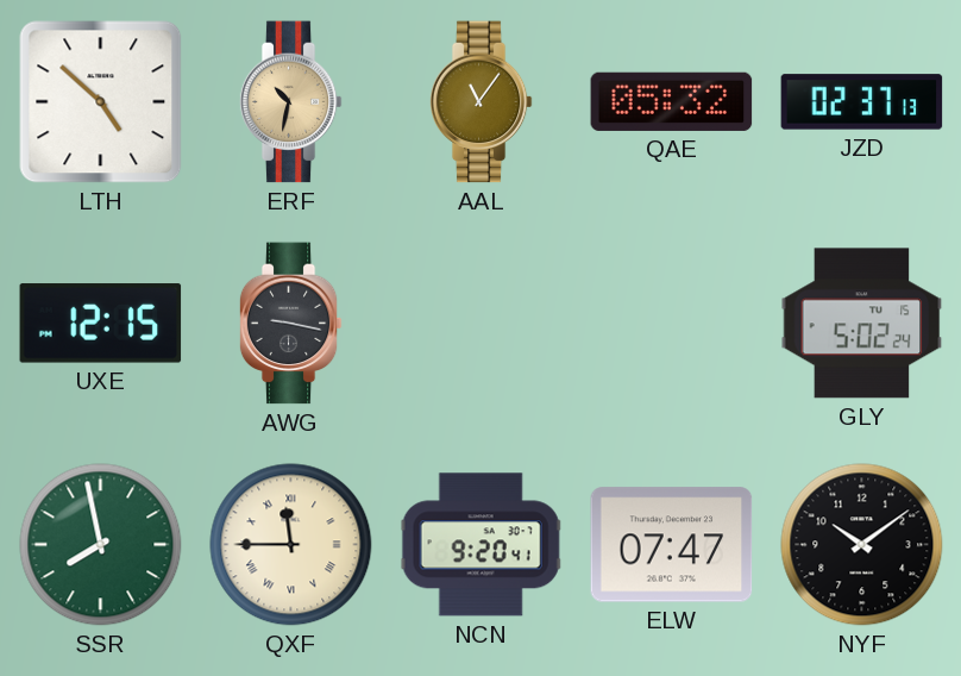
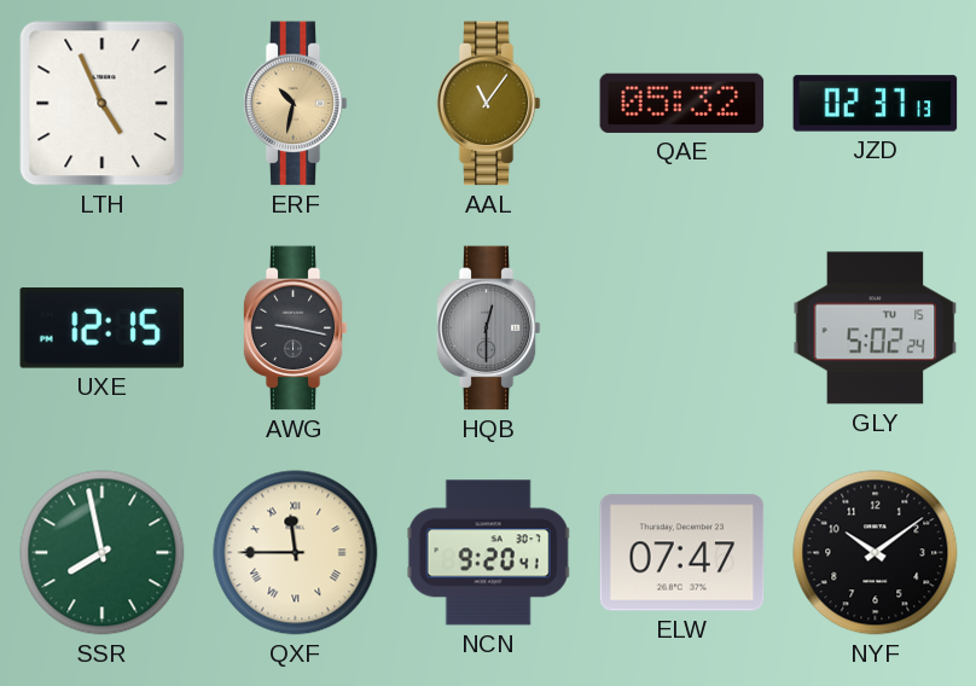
LTH: 4:52 -> 4:56 (103, 104)
HQB: none -> 12:30 (488, 329)
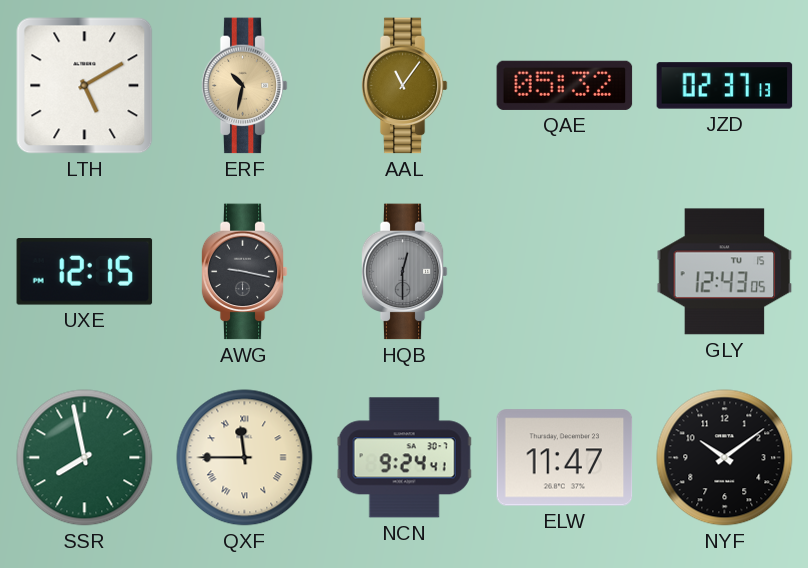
LTH: 4:56 -> 5:10 (85, 86)
GLY: 5:02 -> 12:43 (725, 272)
NCN: 9:20 -> 9:24 (405, 458)
ELW: 07:47 -> 11:47 (565, 458)
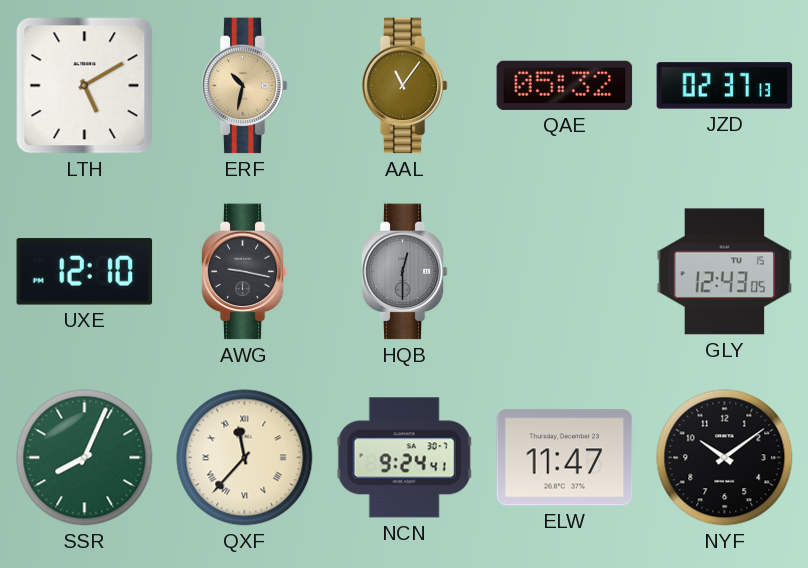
UXE: 12:15 -> 12:10 (85, 272)
SSR: 7:58 -> 8:04 (85, 458)
QXF: 11:45 -> 11:37 (245, 458)
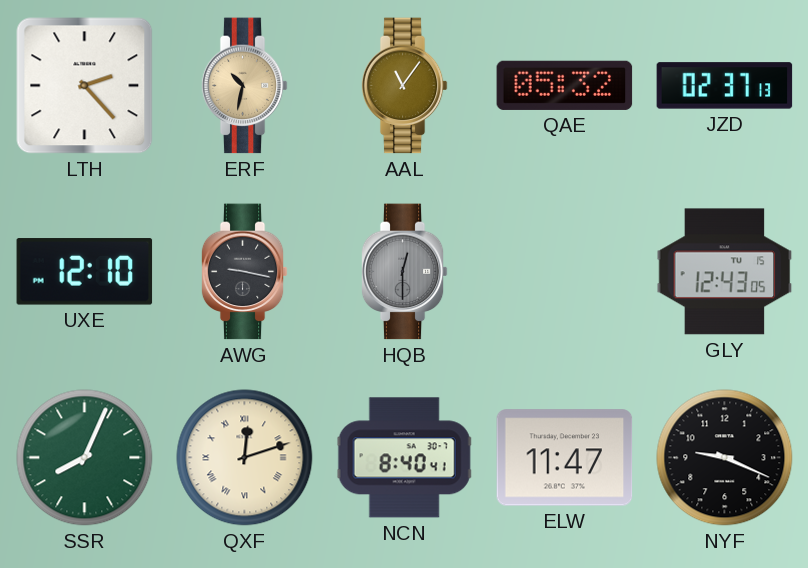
LTH: 5:10 -> 2:23 (85, 86)
QXF: 11:37 -> 12:12 (245, 458)
NCN: 9:24 -> 8:40 (405, 458)
NYF: 10:09 -> 9:19 (725, 458)
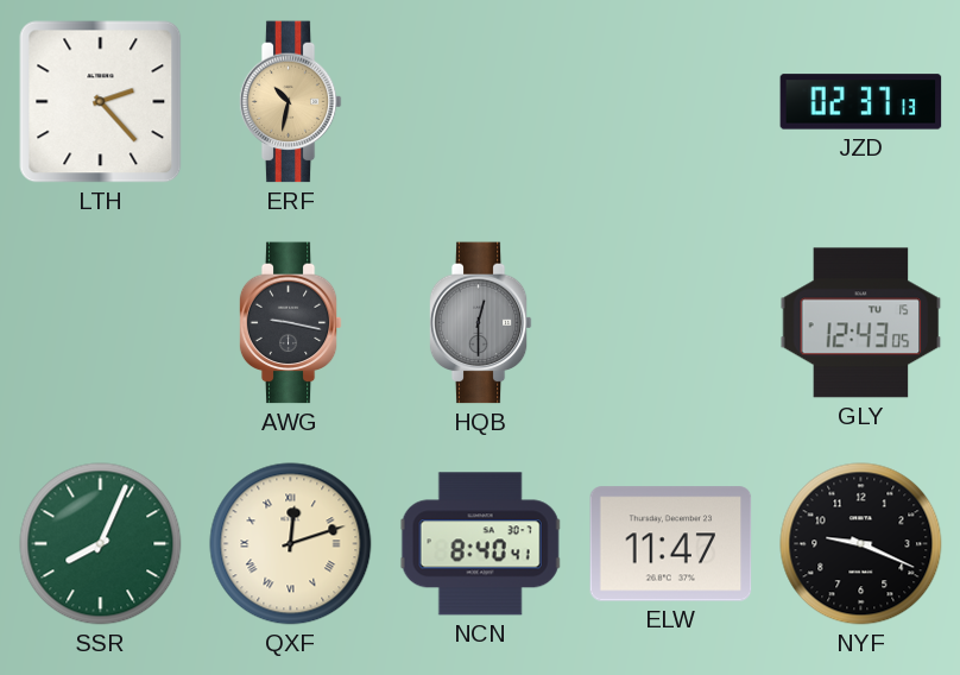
AAL: 11:06 -> none (404, 86)
QAE: 05:32 -> none (565, 85)
UXE: 12:10 -> none (85, 272)
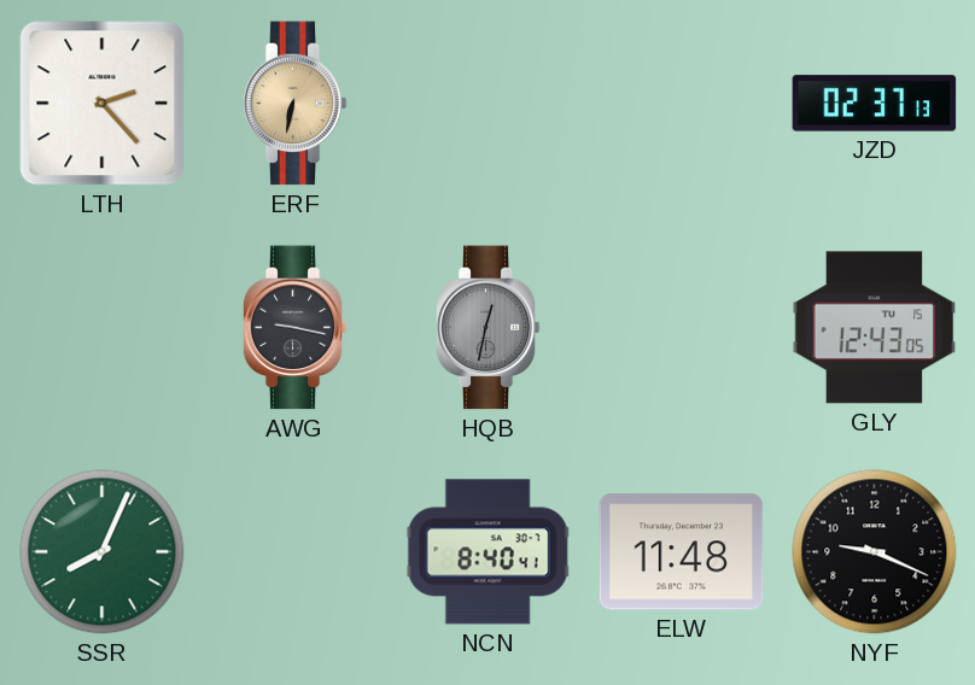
ERF: 10:32 -> 6:32 (294, 104)
HQB: 12:30 -> 12:32 (488, 328)
QXF: 12:12 -> none (291, 544)
ELW: 11:47 -> 11:48 (682, 552)
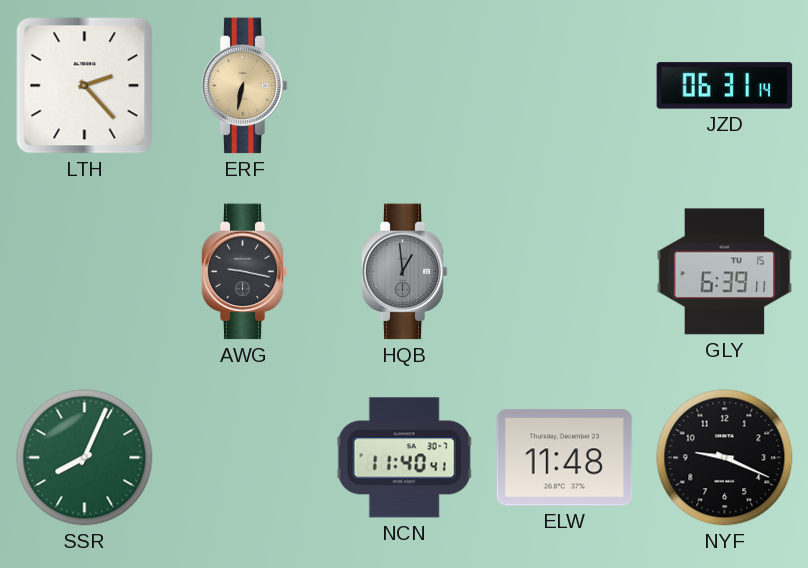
JZD: 02:37 -> 06:31 (725, 86)
HQB: 12:32 -> 12:59 (404, 272)
GLY: 12:43 -> 6:39 (725, 272)
NCN: 8:40 -> 11:40 (405, 458)
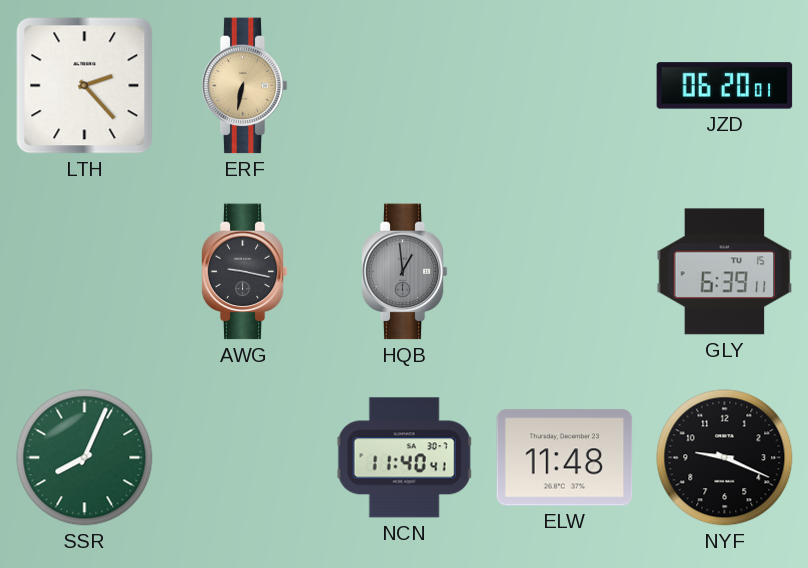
JZD: 06:31 -> 06:20 (725, 86)
